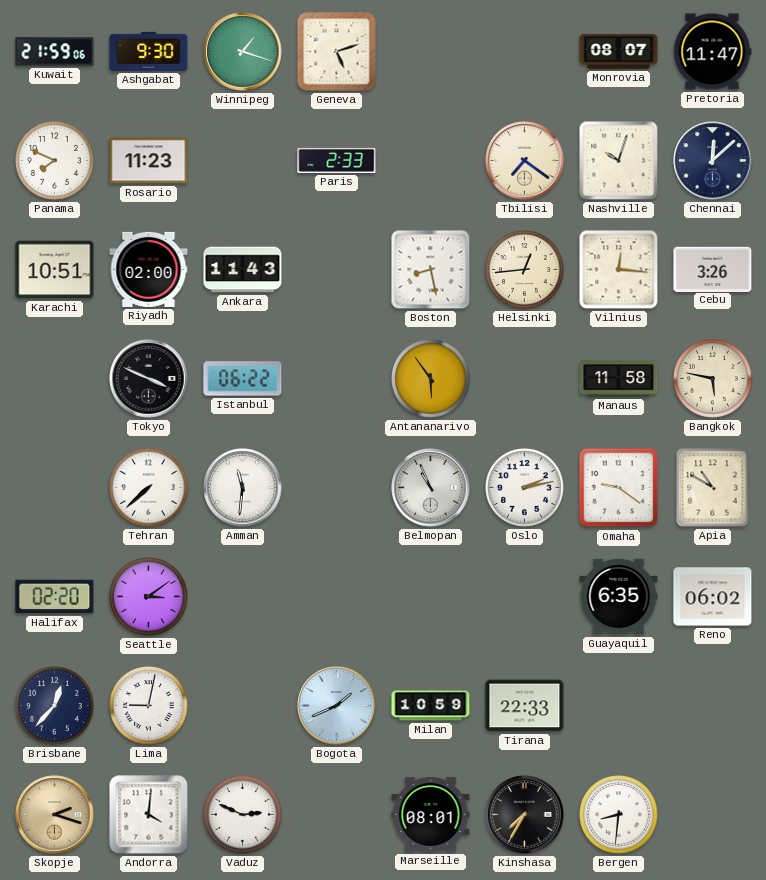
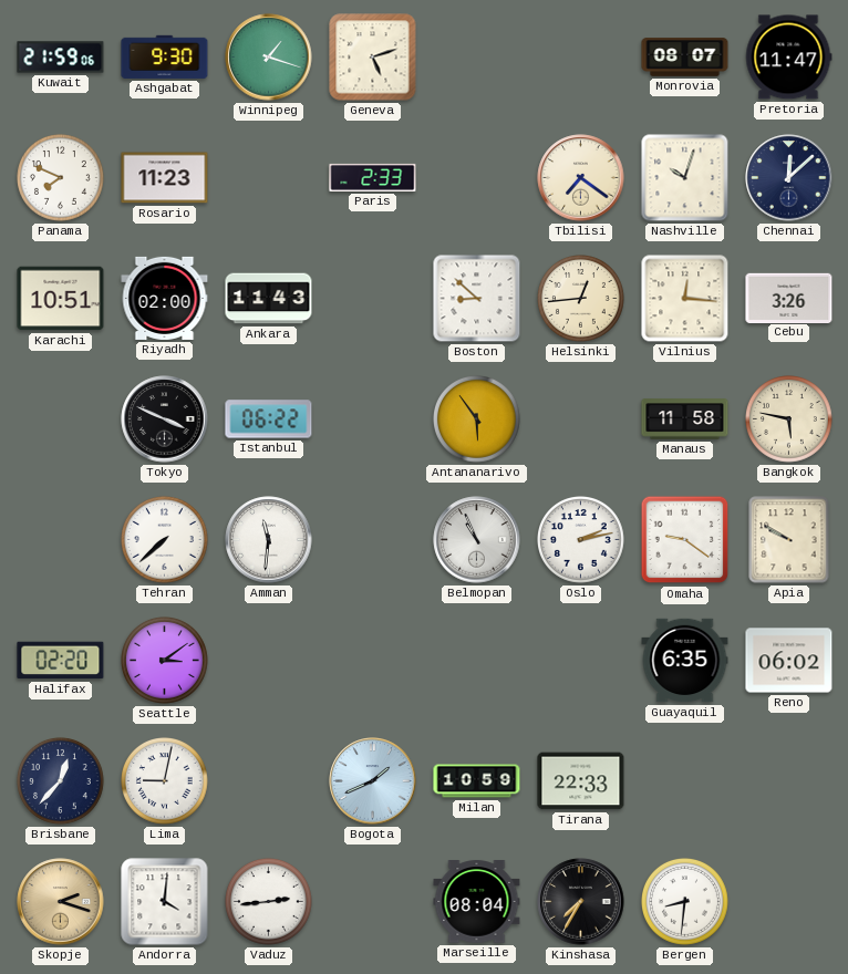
Boston: 8:28 -> 8:52 (477, 299)
Apia: 10:50 -> 9:50 (789, 540)
Vaduz: 2:49 -> 2:44 (269, 902)
Marseille: 08:01 -> 08:04 (477, 902)
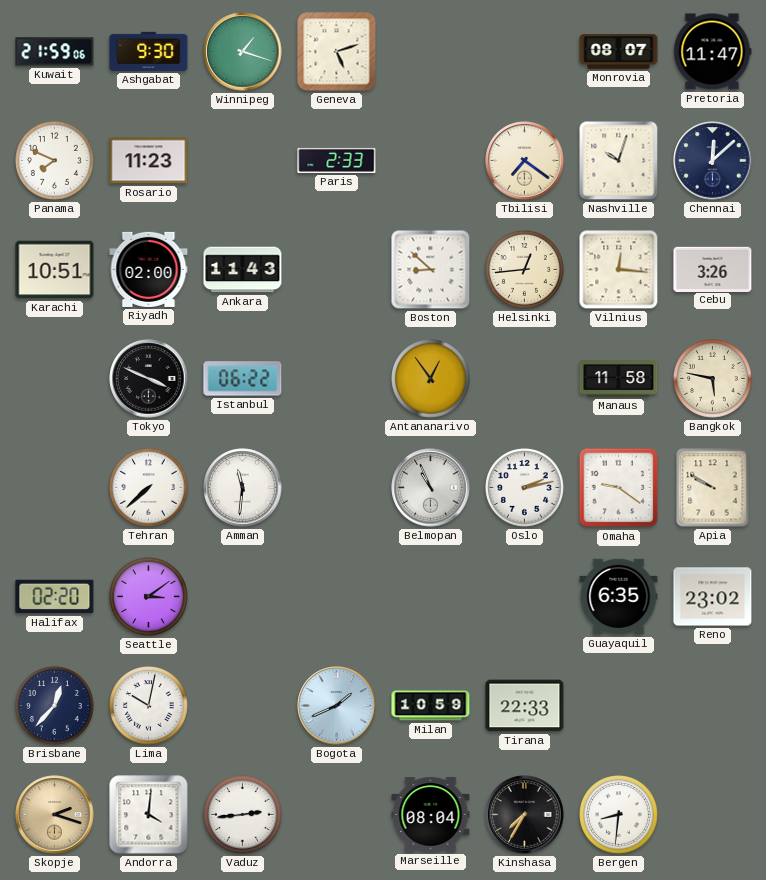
Antananarivo: 5:54 -> 12:54 (431, 379)
Reno: 06:02 -> 23:02 (713, 597)
Lima: 9:02 -> 10:02 (149, 706)
